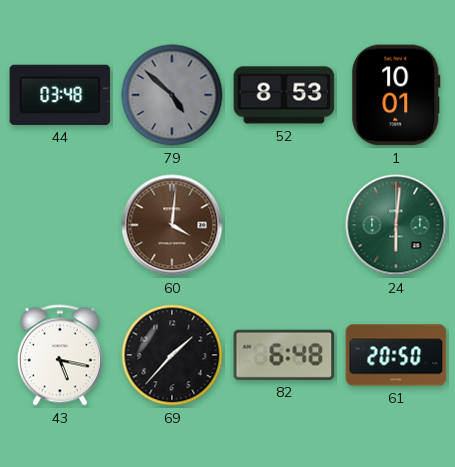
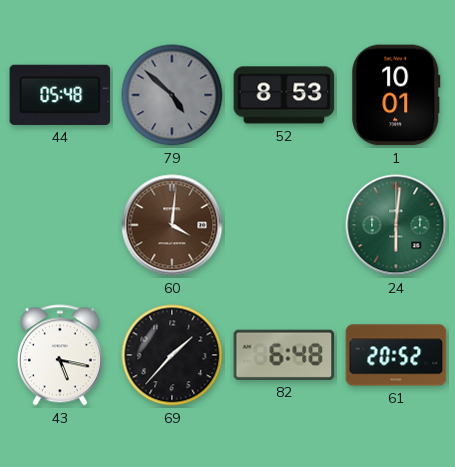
44: 03:48 -> 05:48 (60, 95)
61: 20:50 -> 20:52 (396, 355)
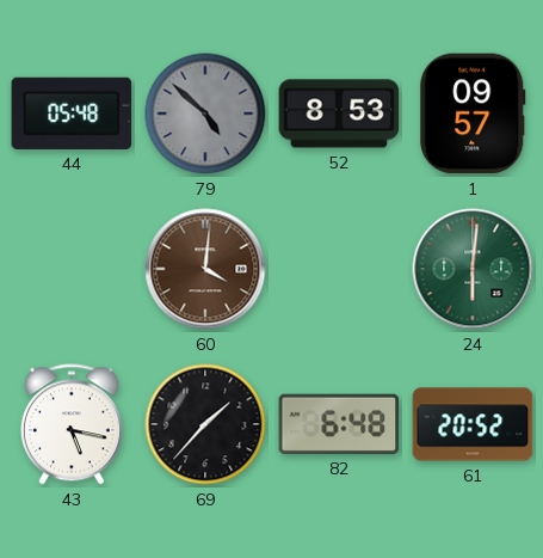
1: 10:01 -> 09:57 (473, 114)
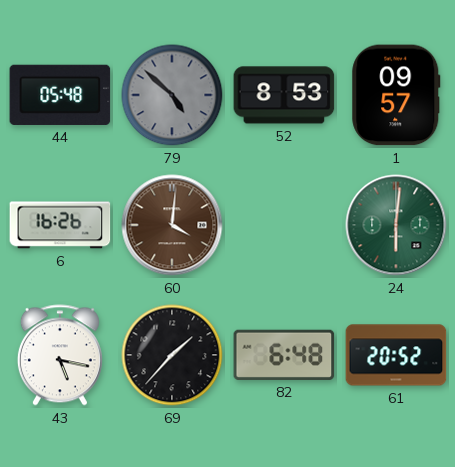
6: none -> 16:26 (60, 225)
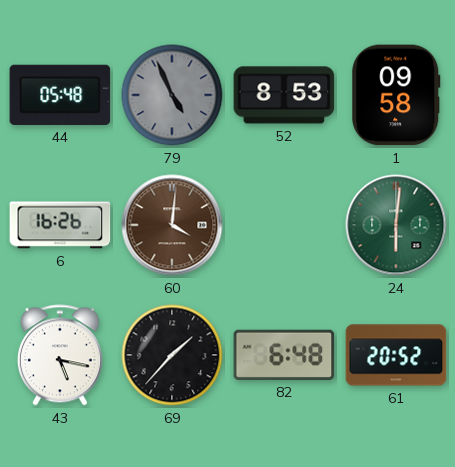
79: 4:52 -> 4:56 (172, 95)
1: 09:57 -> 09:58 (396, 95)
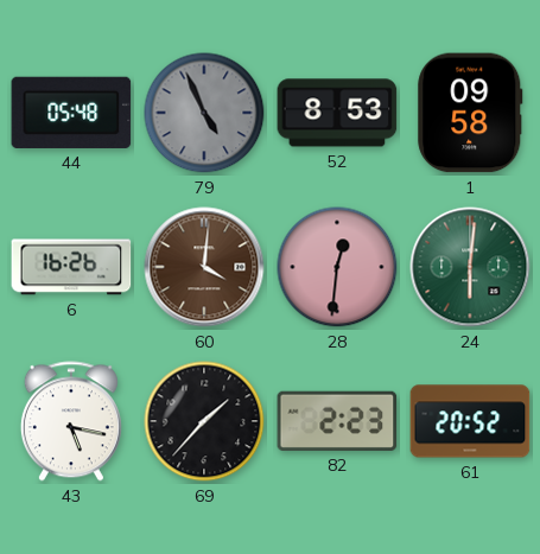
28: none -> 12:31 (337, 267)
82: 6:48 -> 2:23 (337, 421)
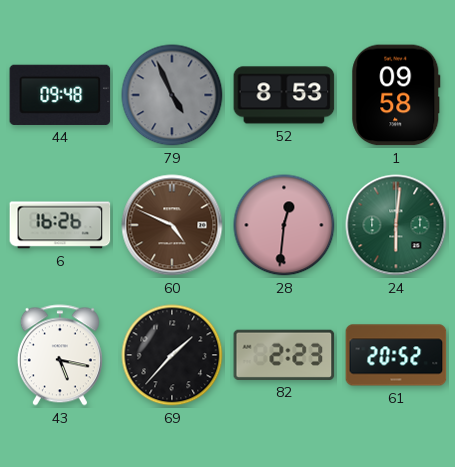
44: 05:48 -> 09:48 (60, 95)
60: 4:01 -> 4:49 (172, 225)
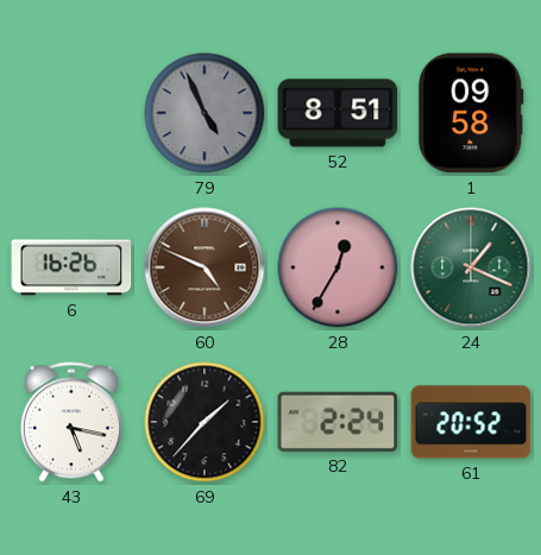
44: 09:48 -> none (60, 95)
52: 8:53 -> 8:51 (338, 113)
28: 12:31 -> 12:35 (338, 267)
24: 6:01 -> 1:19 (471, 267)
82: 2:23 -> 2:24 (338, 422)
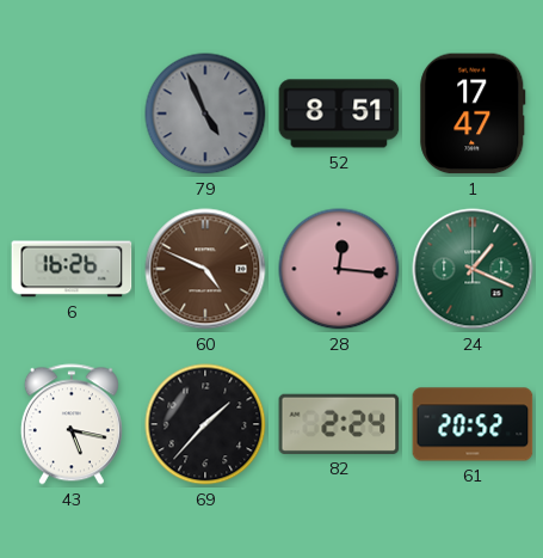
1: 09:58 -> 17:47 (473, 114)
28: 12:35 -> 12:16 (339, 269)
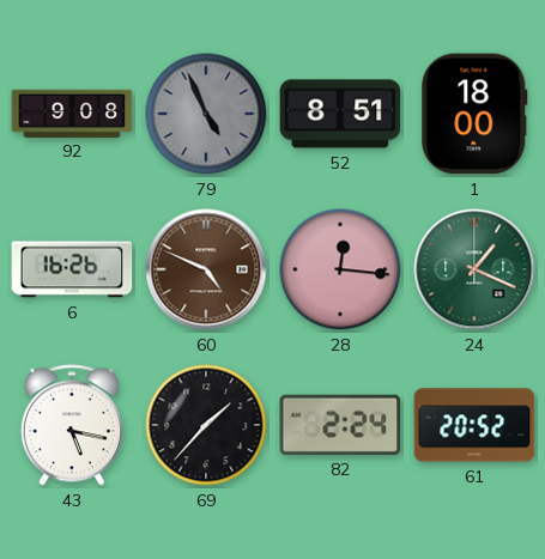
92: none -> 9:08 (72, 113)
1: 17:47 -> 18:00 (474, 114)
